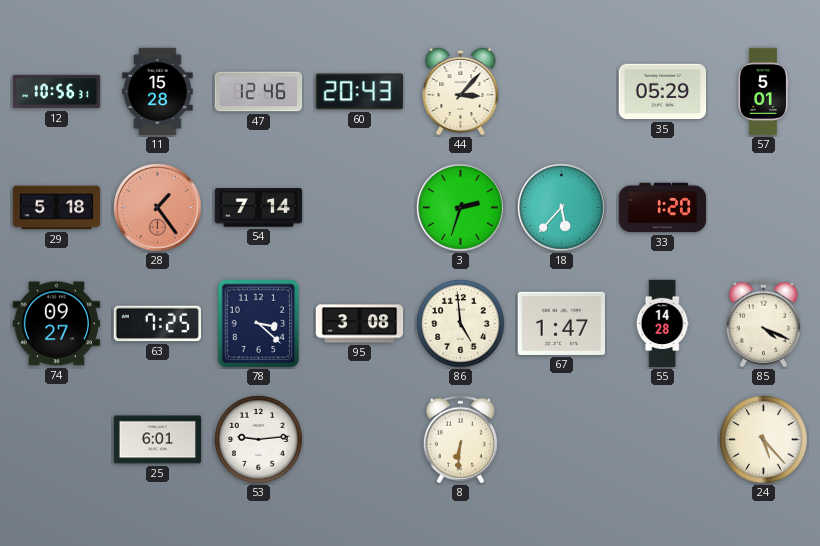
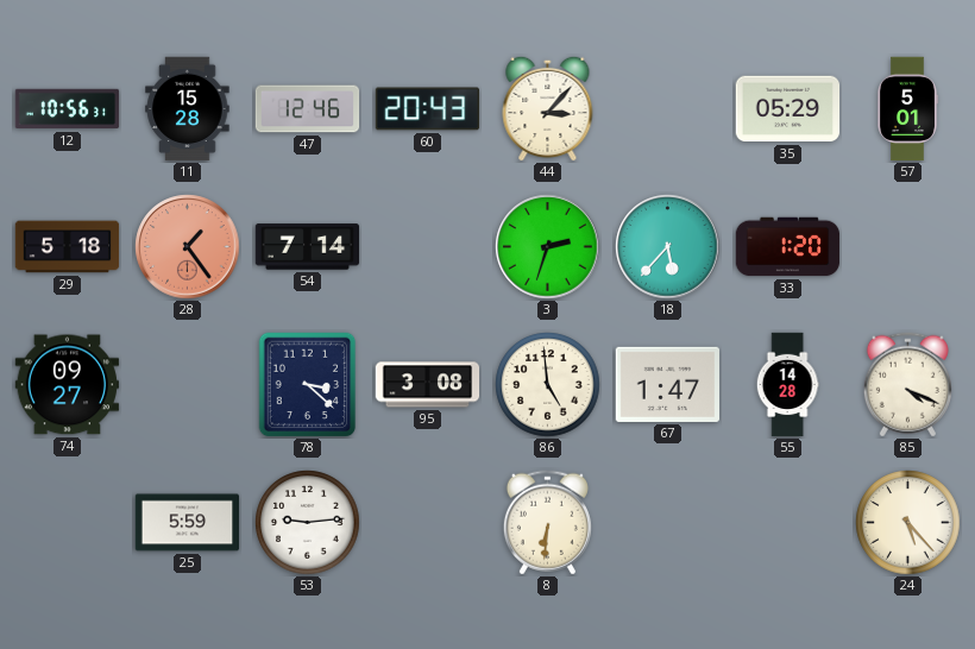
63: 7:25 -> none (157, 324)
25: 6:01 -> 5:59 (188, 523)
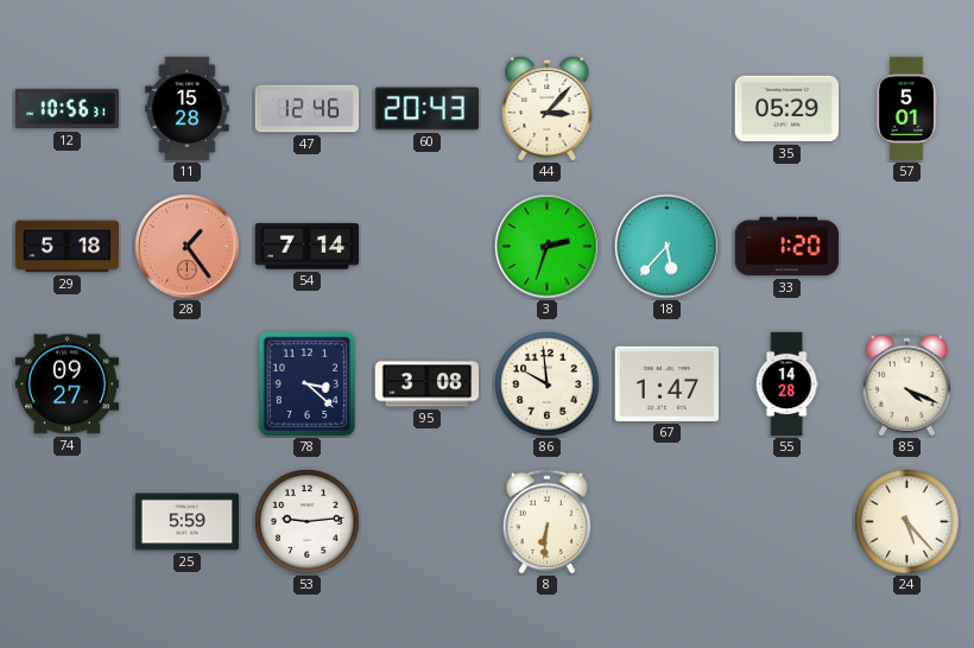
86: 4:59 -> 9:59 (548, 385)
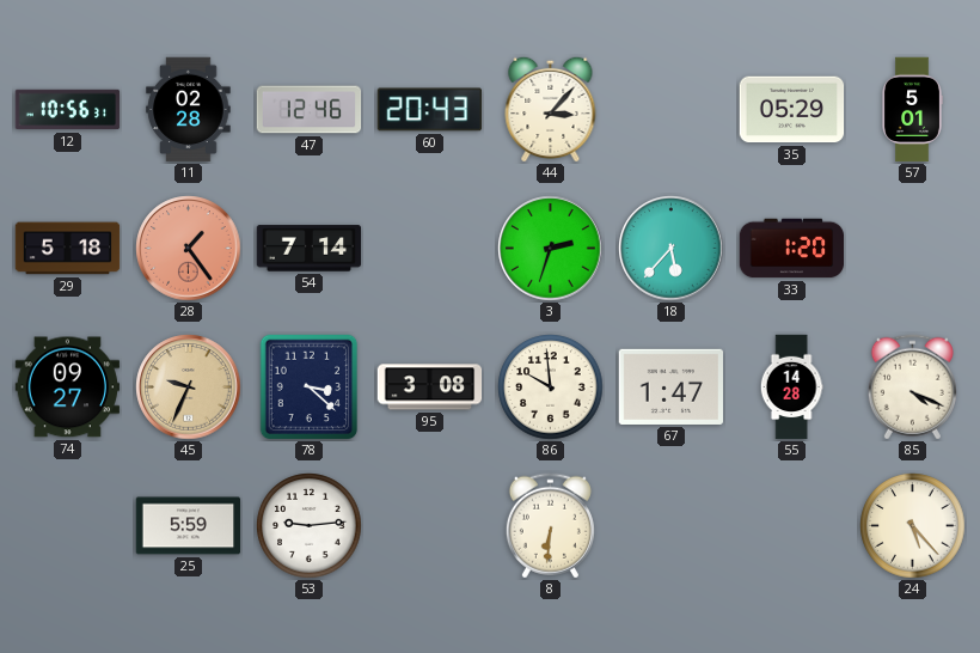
11: 15:28 -> 02:28 (189, 110)
45: none -> 9:34 (189, 387)
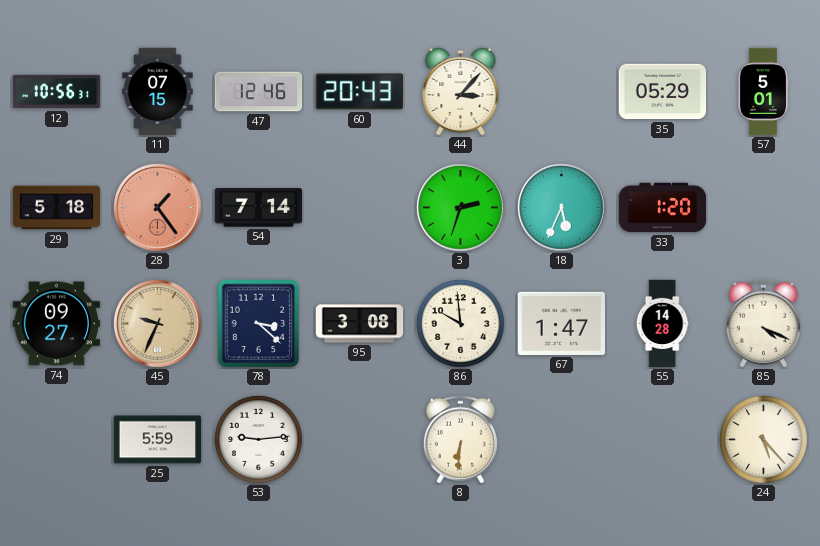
11: 02:28 -> 07:15 (158, 92)
18: 5:37 -> 5:34 (562, 208)
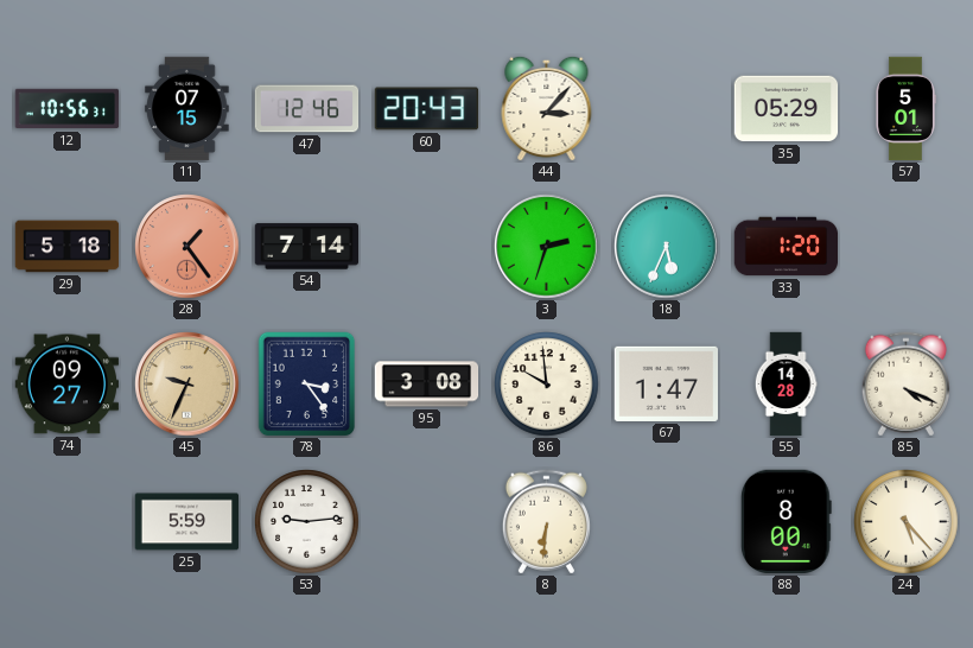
78: 3:22 -> 3:24 (307, 385)
88: none -> 8:00 (787, 522)
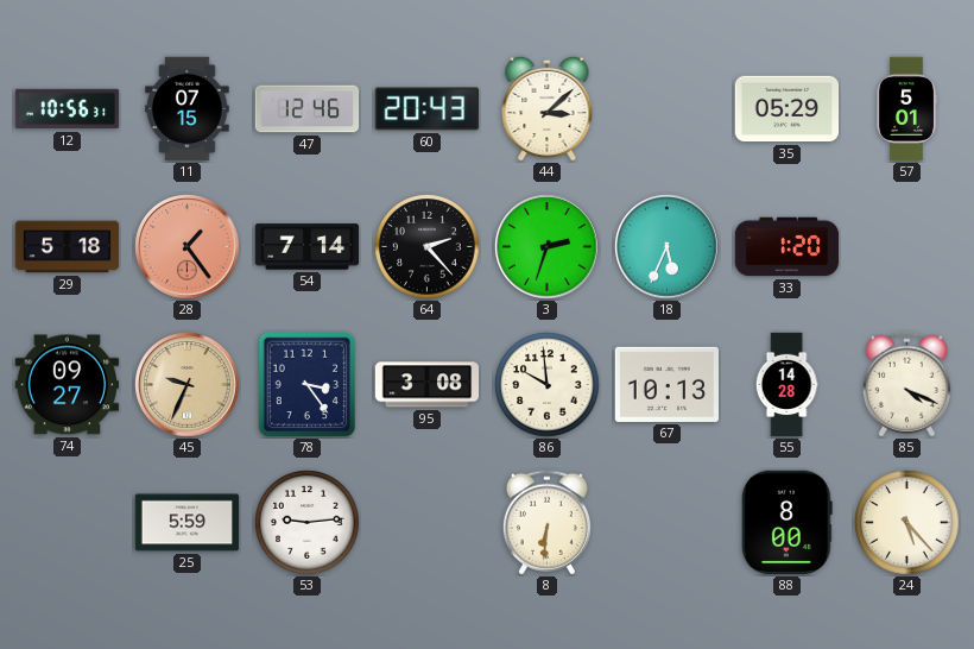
44: 3:07 -> 3:08 (548, 108)
64: none -> 2:23 (428, 247)
67: 1:47 -> 10:13 (668, 384)
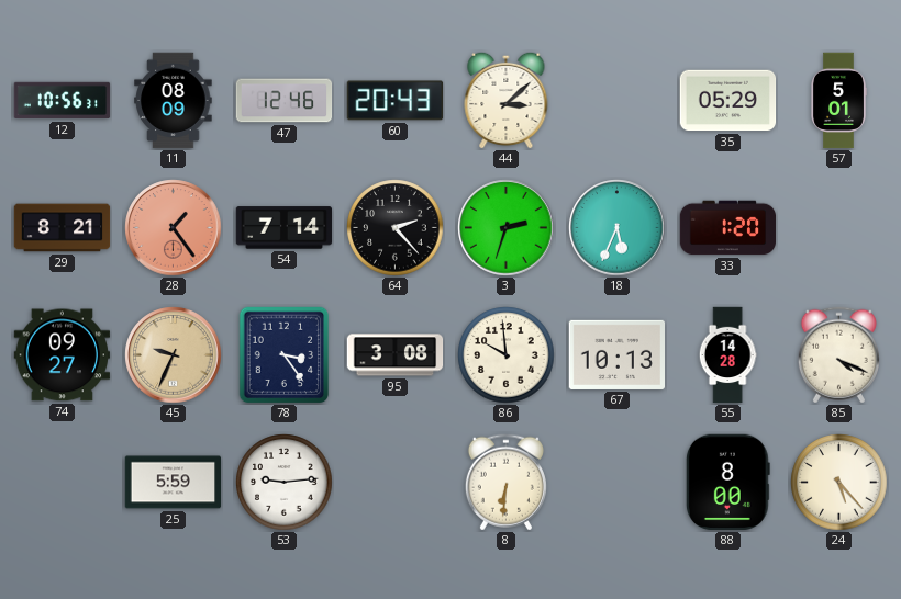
11: 07:15 -> 08:09 (174, 101)
29: 5:18 -> 8:21 (63, 228)
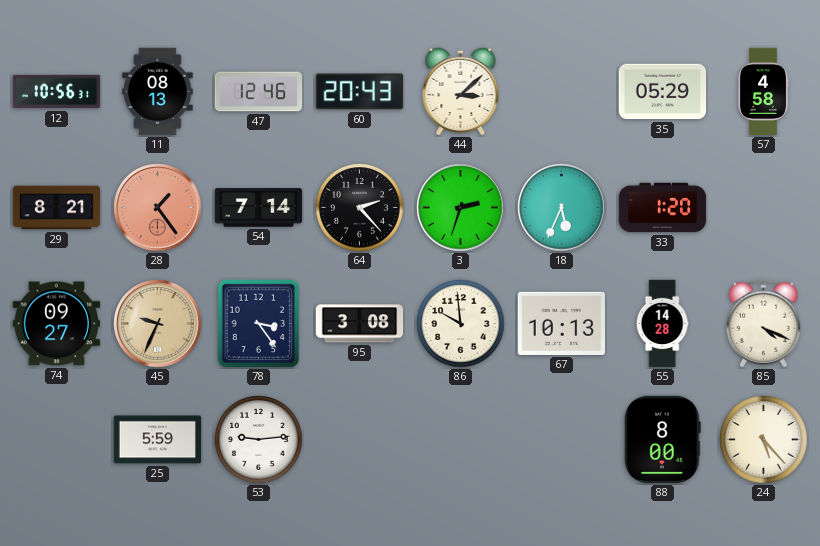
11: 08:09 -> 08:13 (158, 92)
57: 5:01 -> 4:58 (763, 92)
8: 6:31 -> none (505, 483)
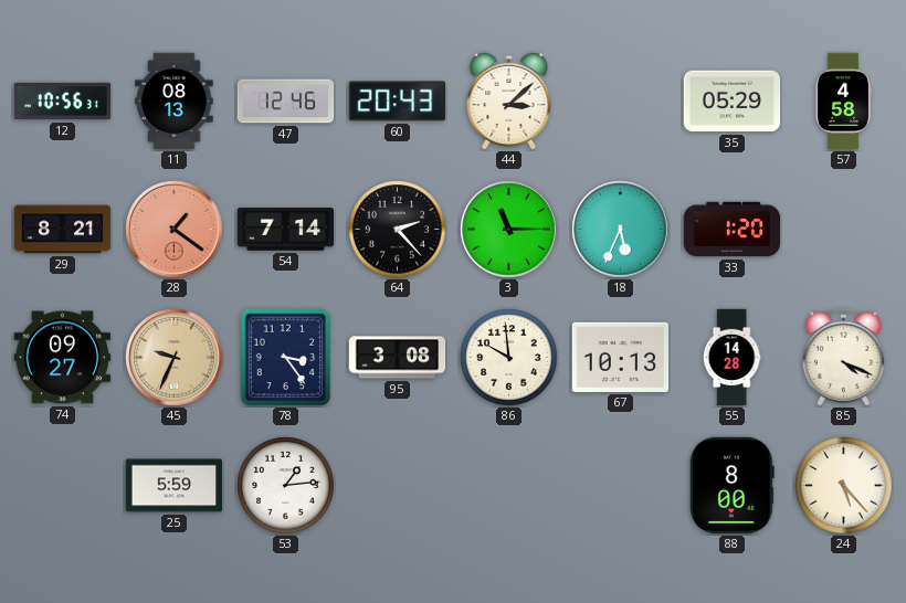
28: 1:24 -> 1:21 (175, 230)
3: 2:33 -> 11:15 (509, 230)
53: 9:14 -> 1:14 (286, 486)
